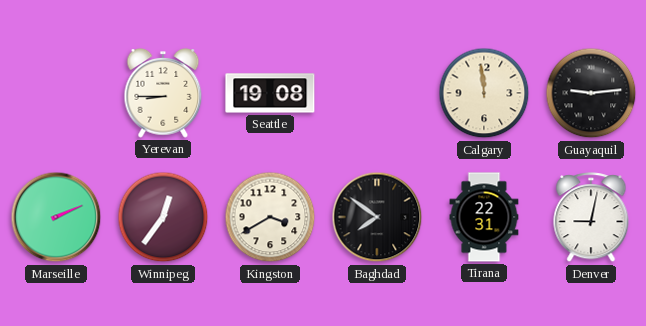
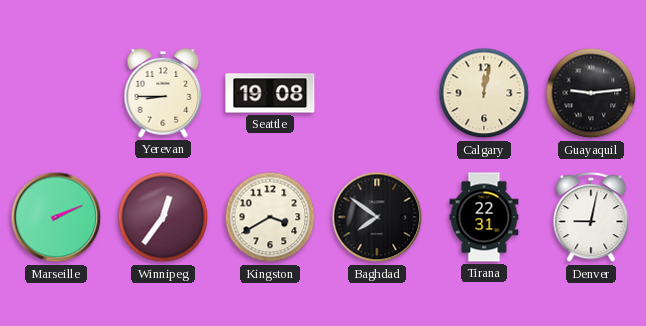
Calgary: 11:59 -> 12:02 (484, 93)
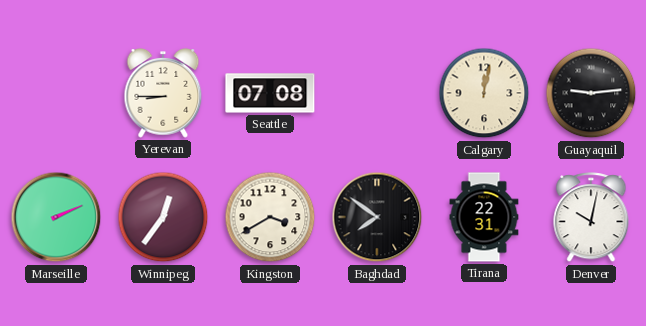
Seattle: 19:08 -> 07:08 (270, 93)
Denver: 9:02 -> 10:02 (591, 218)
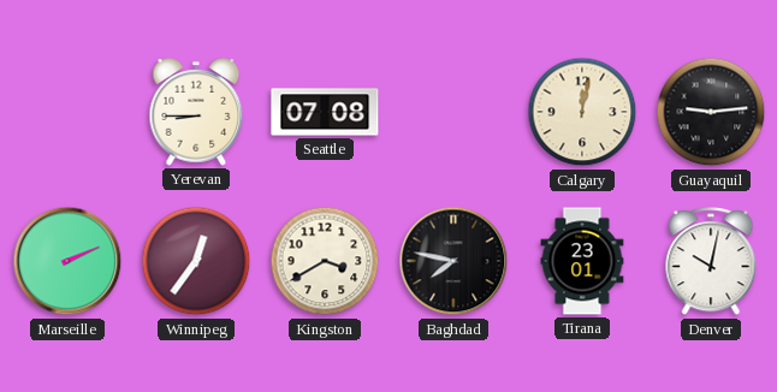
Baghdad: 7:51 -> 7:47 (453, 261)
Tirana: 22:31 -> 23:01 (582, 261)
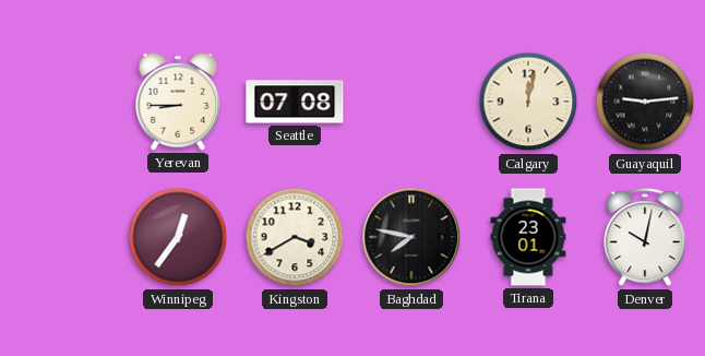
Marseille: 2:11 -> none (67, 261)
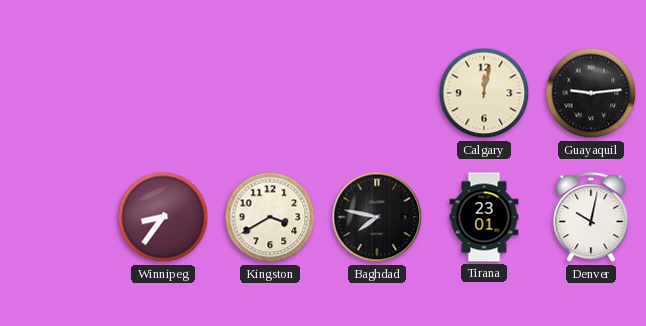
Yerevan: 8:45 -> none (178, 102)
Seattle: 07:08 -> none (295, 102)
Winnipeg: 12:36 -> 8:36 (163, 217)
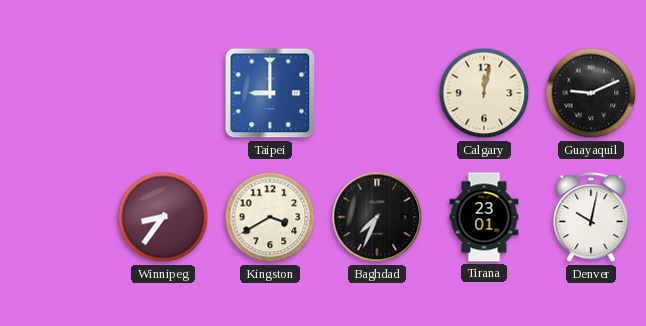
Taipei: none -> 9:00 (270, 93)
Guayaquil: 9:14 -> 9:11 (591, 93)
Baghdad: 7:47 -> 7:34 (377, 217)
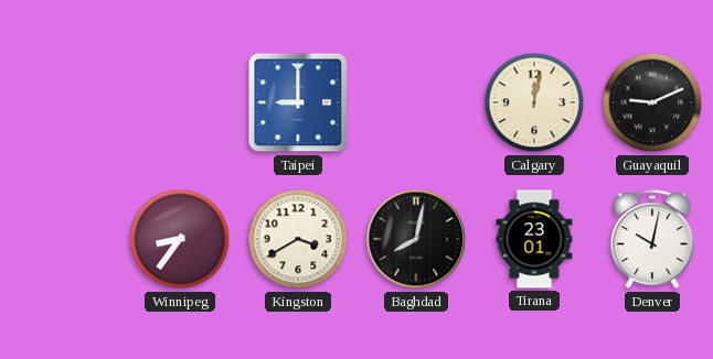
Baghdad: 7:34 -> 8:02 (416, 239)
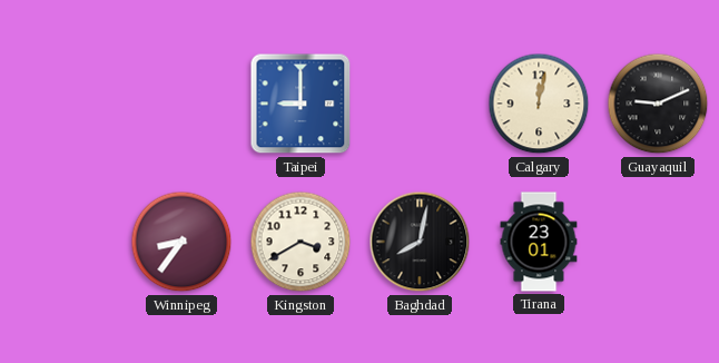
Denver: 10:02 -> none (652, 240)
